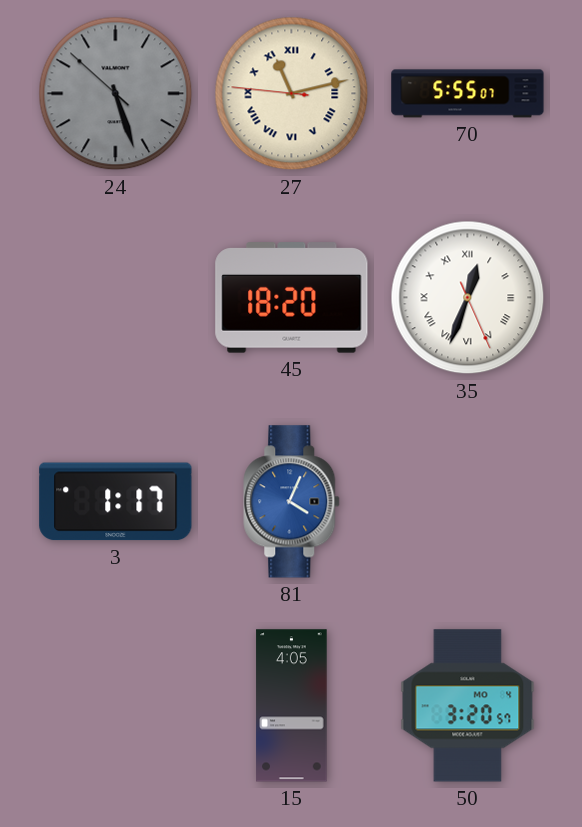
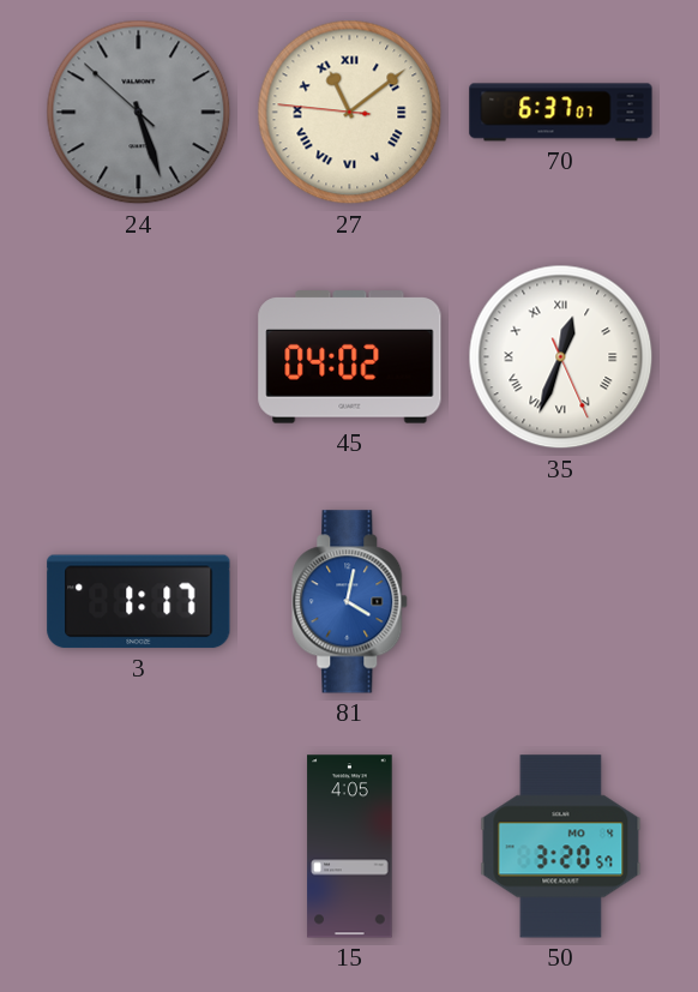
27: 11:12 -> 11:08 (350, 113)
70: 5:55 -> 6:37 (561, 113)
45: 18:20 -> 04:02 (350, 357)
81: 4:04 -> 4:02 (350, 602)
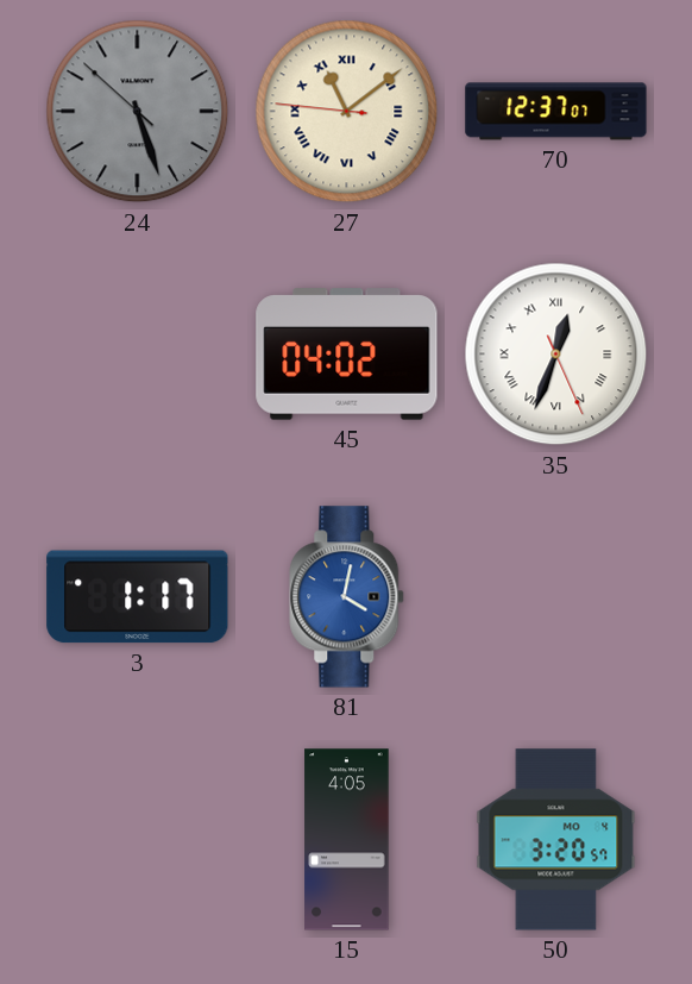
70: 6:37 -> 12:37 (556, 112)
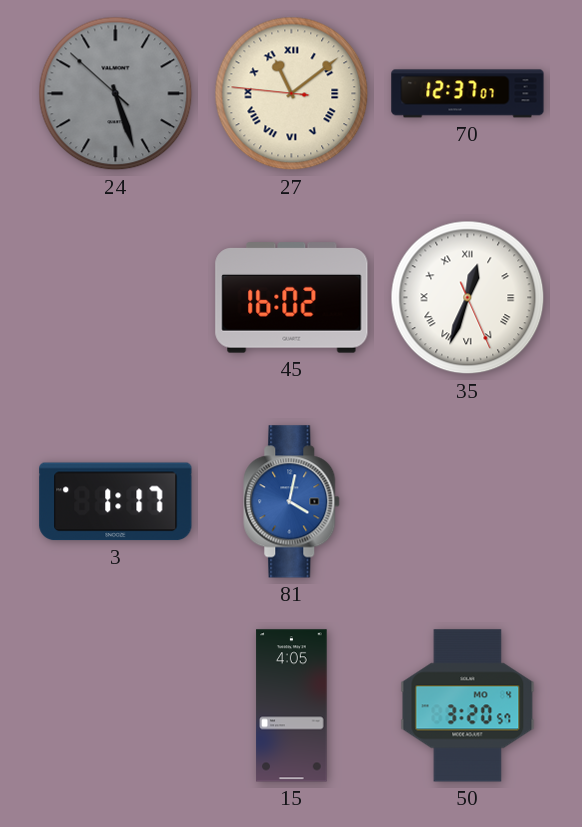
45: 04:02 -> 16:02 (292, 298)
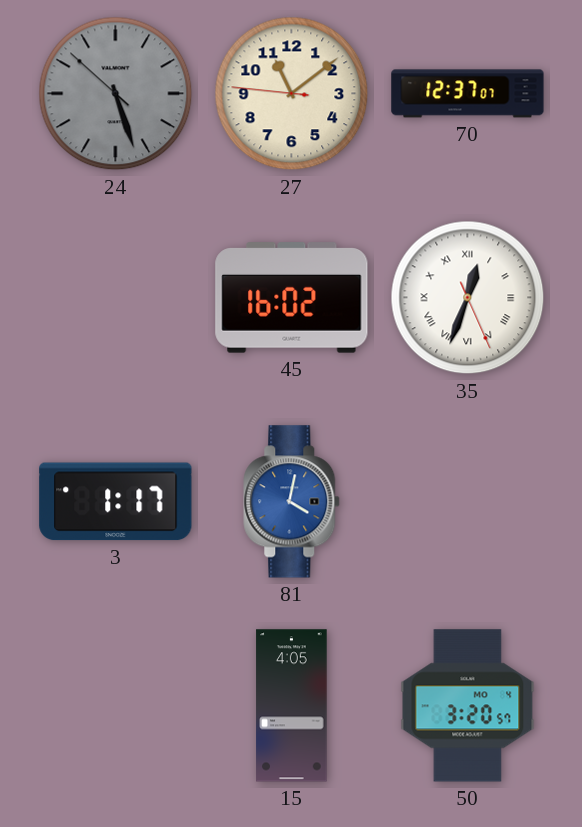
27 numerals: Roman -> Arabic (292, 94)
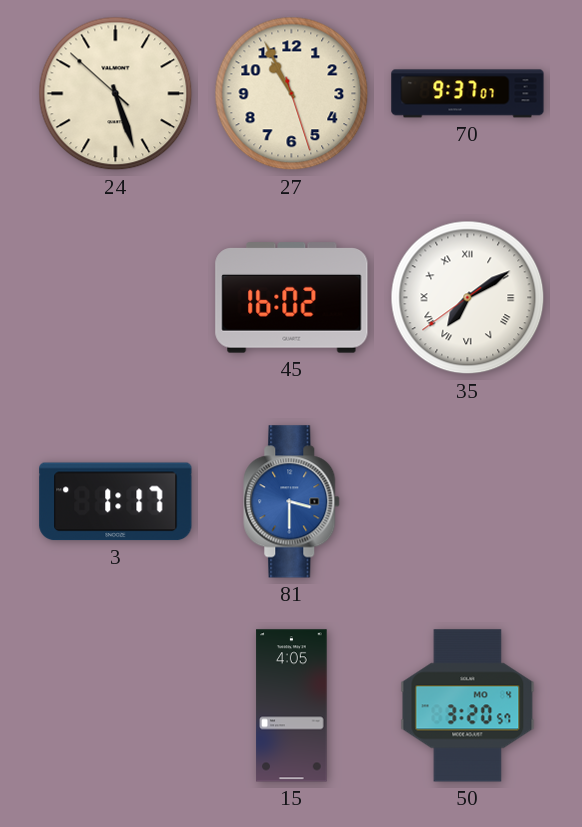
24 dial: grey -> cream (116, 94)
27: 11:08 -> 10:55 (292, 94)
70: 12:37 -> 9:37 (468, 94)
35: 12:33 -> 7:09 (468, 298)
81: 4:02 -> 3:30 (292, 502)
